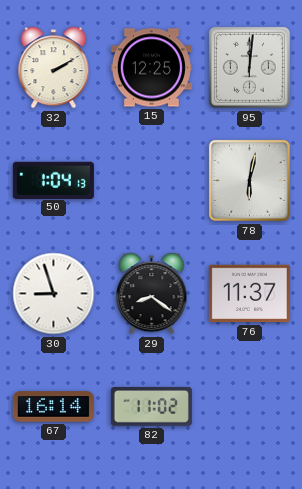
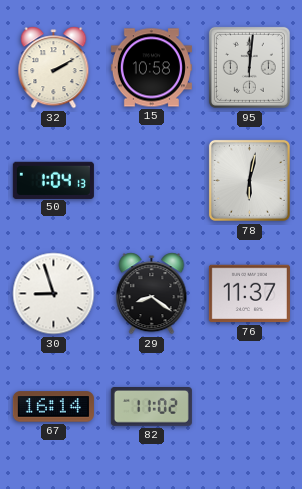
15: 12:25 -> 10:58 (151, 68)
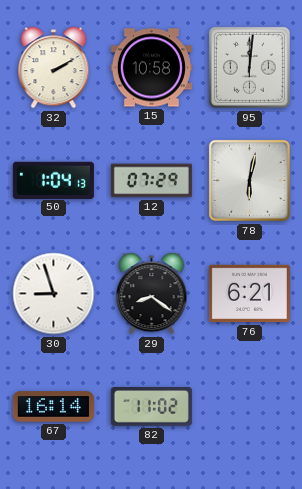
12: none -> 07:29 (151, 181)
76: 11:37 -> 6:21 (249, 294)
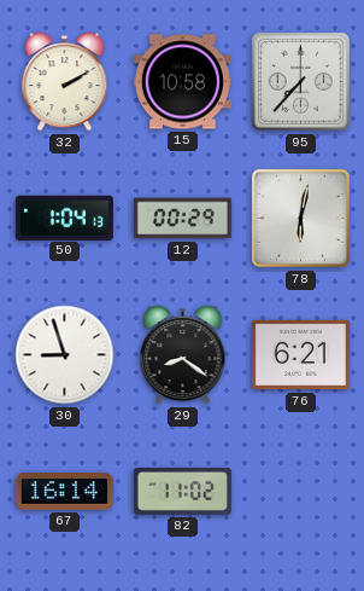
95: 12:01 -> 7:37 (300, 81)
12: 07:29 -> 00:29 (182, 219)
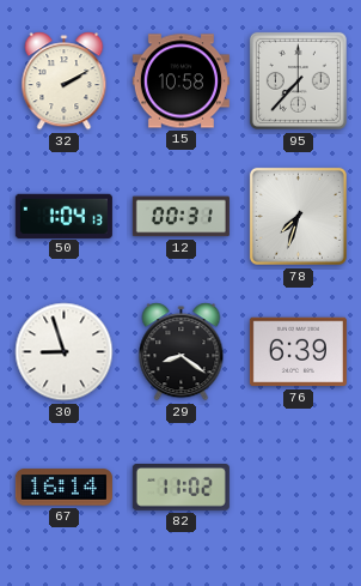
12: 00:29 -> 00:31 (180, 217)
78: 6:02 -> 7:33 (298, 216)
76: 6:21 -> 6:39 (298, 352)
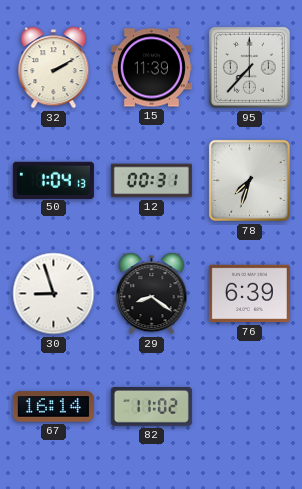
15: 10:58 -> 11:39 (151, 68)
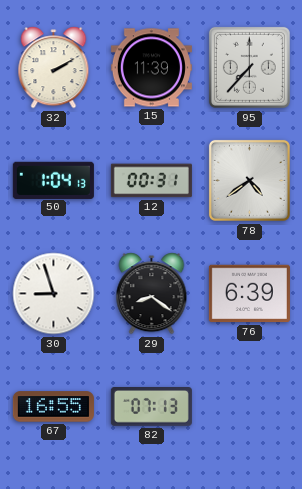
78: 7:33 -> 4:39 (249, 180)
67: 16:14 -> 16:55 (53, 407)
82: 11:02 -> 07:13 (151, 407)
